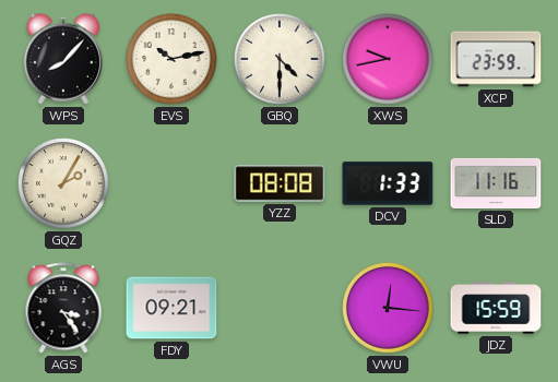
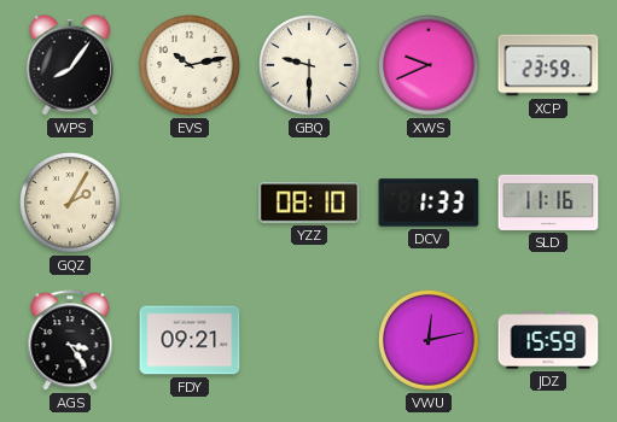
WPS: 8:07 -> 8:06 (70, 65)
GBQ: 4:30 -> 9:30 (310, 66)
XWS: 9:43 -> 9:41 (430, 66)
YZZ: 08:08 -> 08:10 (309, 203)
VWU: 12:16 -> 12:13 (430, 341)
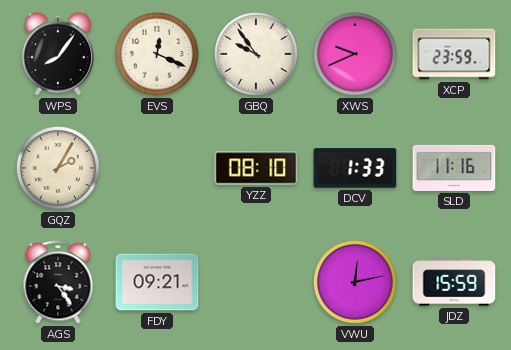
EVS: 10:13 -> 12:19 (158, 55)
GBQ: 9:30 -> 9:54 (257, 55)
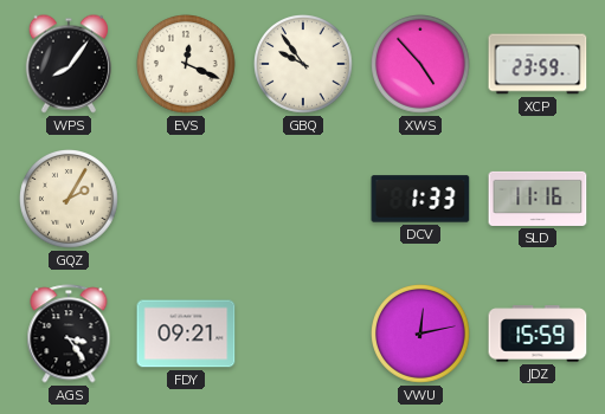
XWS: 9:41 -> 4:53 (421, 65)
YZZ: 08:10 -> none (256, 168)
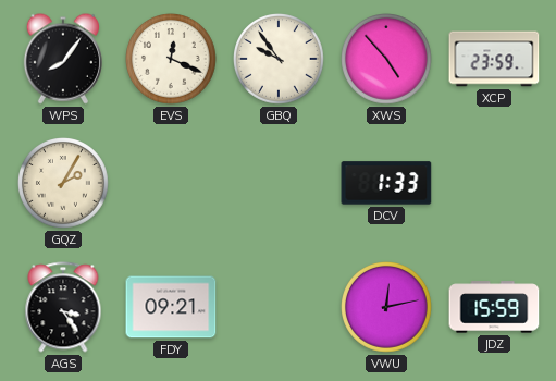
SLD: 11:16 -> none (538, 199)
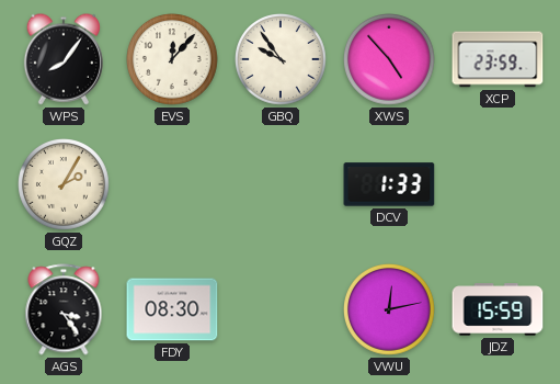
EVS: 12:19 -> 12:07 (173, 60)
FDY: 09:21 -> 08:30 (172, 309)
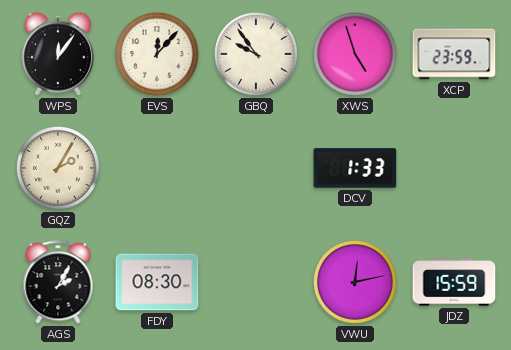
WPS: 8:06 -> 12:06 (58, 54)
XWS: 4:53 -> 4:57 (356, 55)
AGS: 3:24 -> 2:05 (58, 282)
